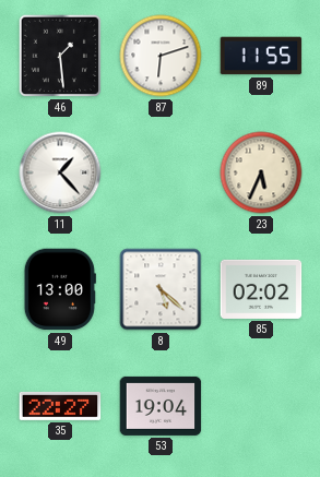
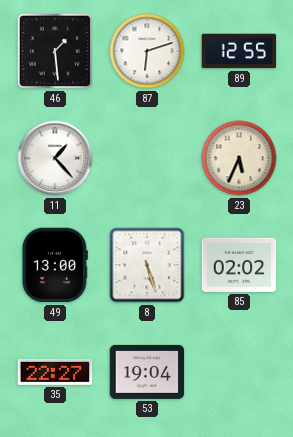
89: 11:55 -> 12:55 (239, 51)
8: 5:22 -> 5:27 (147, 265)
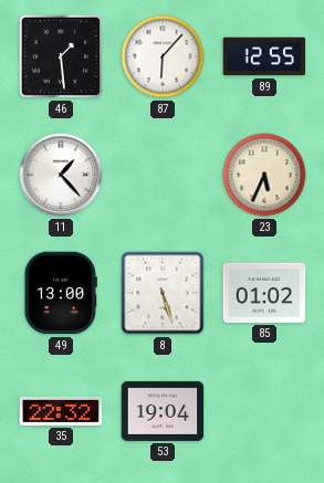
87: 6:12 -> 6:07 (163, 56)
85: 02:02 -> 01:02 (264, 293)
35: 22:27 -> 22:32 (61, 411)
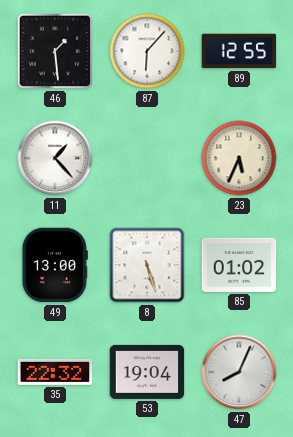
47: none -> 8:04 (239, 372)
